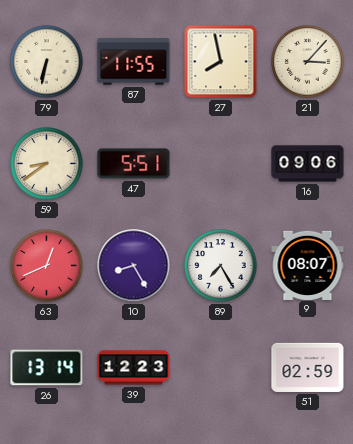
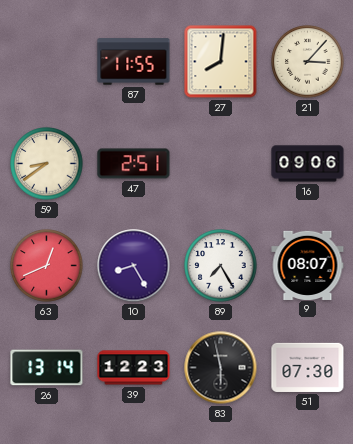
79: 6:32 -> none (47, 62)
27: 7:58 -> 8:01 (221, 62)
47: 5:51 -> 2:51 (134, 164)
83: none -> 5:58 (221, 368)
51: 02:59 -> 07:30 (308, 367)
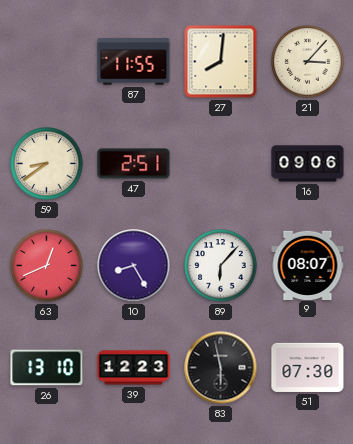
89: 7:25 -> 6:07 (221, 266)
26: 13:14 -> 13:10 (47, 368)
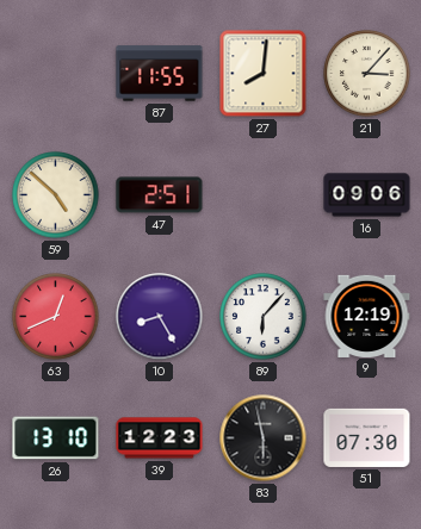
59: 8:39 -> 4:52 (56, 195)
9: 08:07 -> 12:19 (367, 316)
